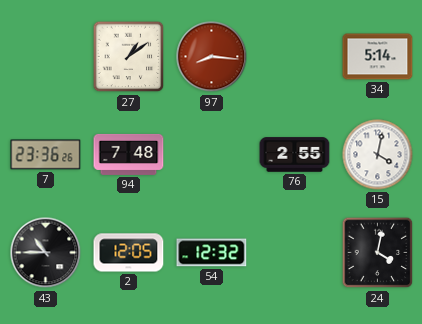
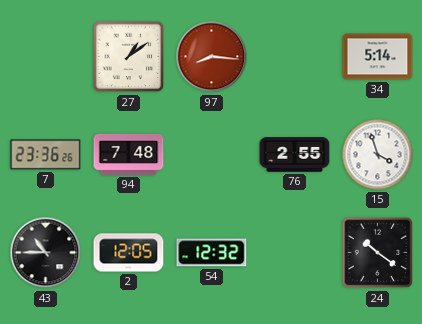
15: 4:02 -> 3:57 (378, 155)
24: 4:02 -> 10:21 (378, 253)
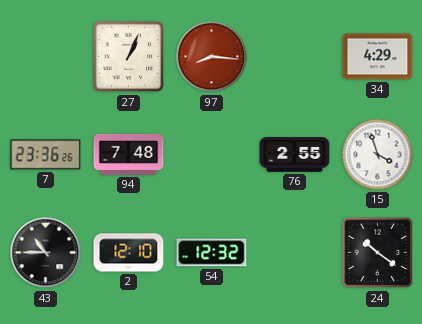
27: 1:09 -> 1:04 (129, 57)
34: 5:14 -> 4:29 (378, 57)
2: 12:05 -> 12:10 (129, 253)
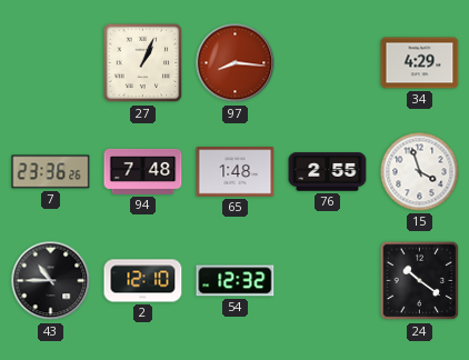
65: none -> 1:48 (236, 172)
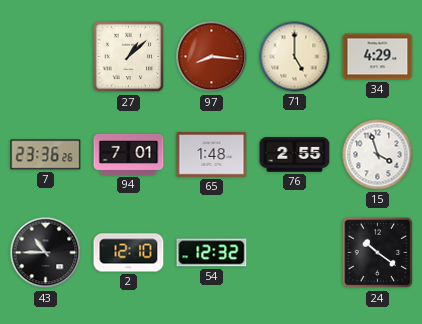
27: 1:04 -> 1:08 (129, 57)
71: none -> 5:00 (295, 57)
94: 7:48 -> 7:01 (129, 154)
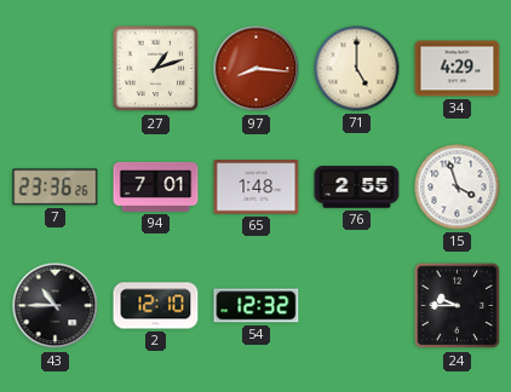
27: 1:08 -> 1:12 (156, 69)
24: 10:21 -> 9:45 (458, 306)
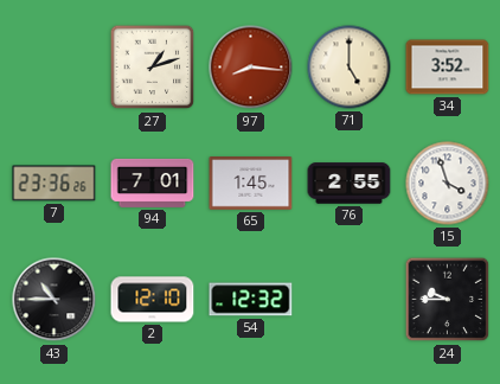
34: 4:29 -> 3:52 (448, 68)
65: 1:48 -> 1:45 (251, 184)
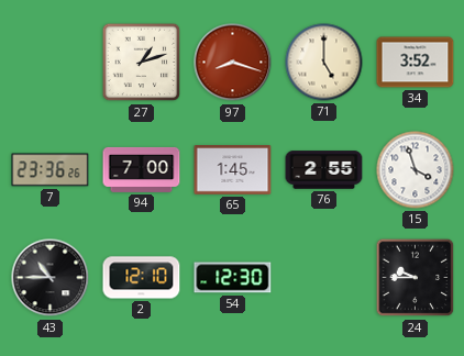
97: 8:16 -> 8:18 (233, 63)
94: 7:01 -> 7:00 (142, 169)
54: 12:32 -> 12:30 (233, 278)
